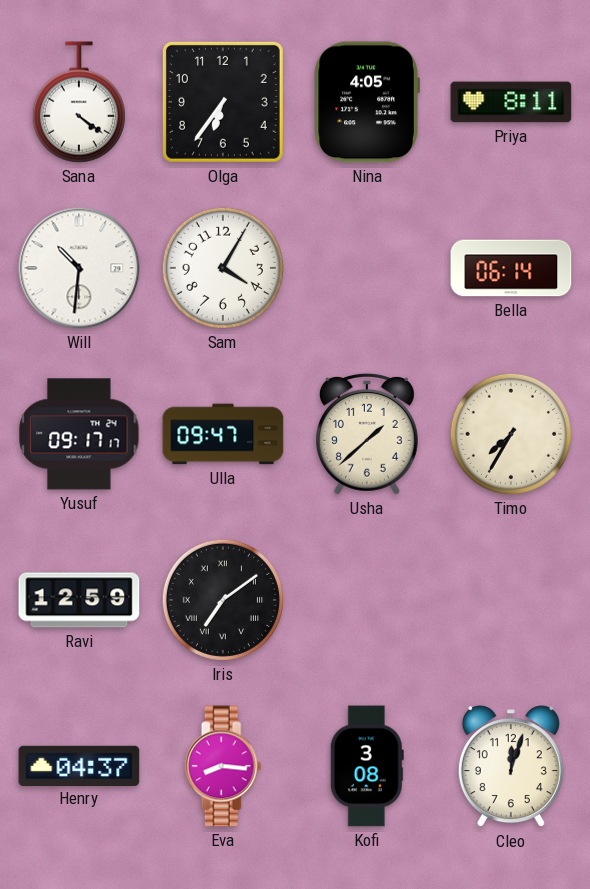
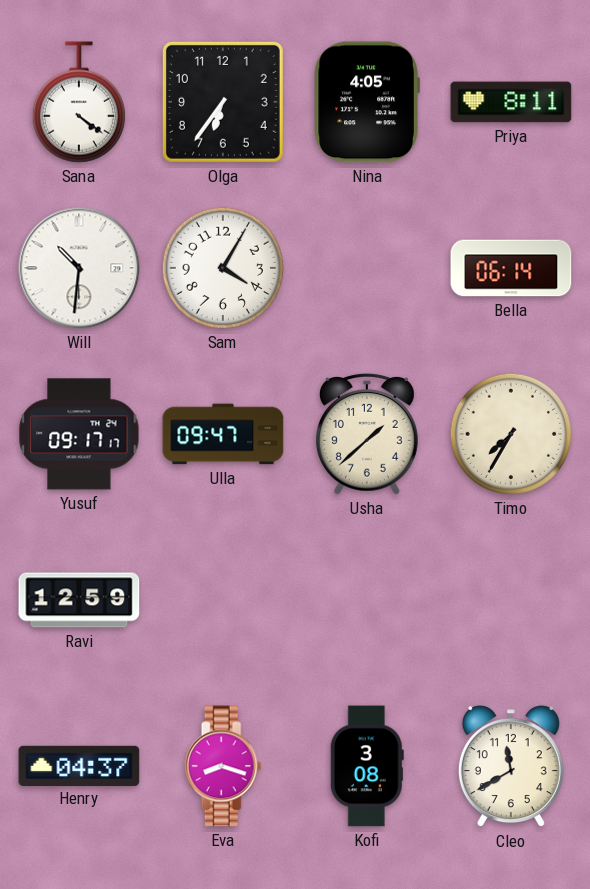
Iris: 7:09 -> none (223, 600)
Eva: 8:16 -> 8:18 (223, 766)
Cleo: 12:03 -> 11:40 (511, 767)
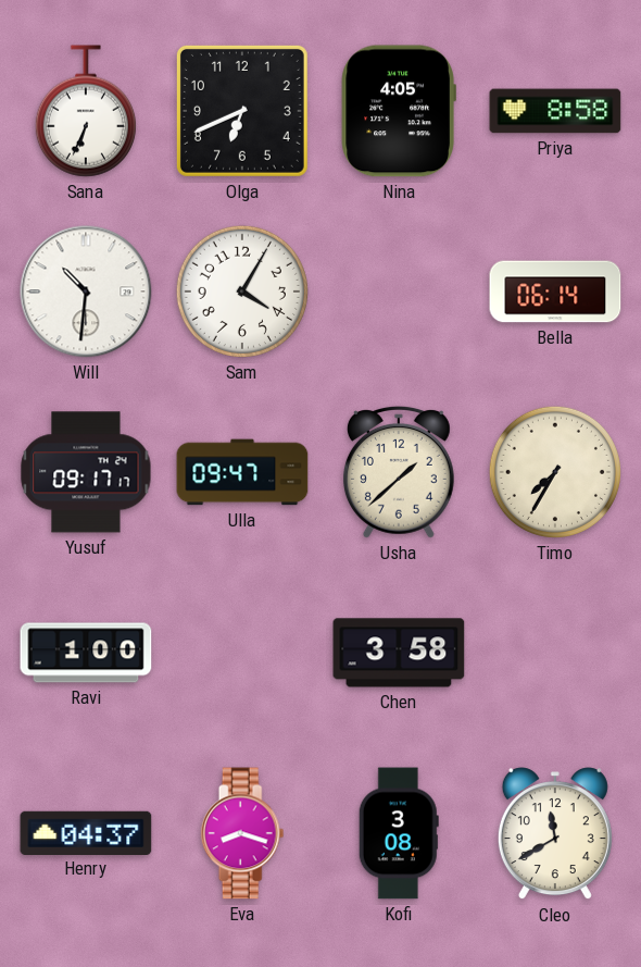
Sana: 4:21 -> 6:34 (86, 111)
Olga: 6:36 -> 6:41 (242, 111)
Priya: 8:11 -> 8:58 (555, 111)
Ravi: 12:59 -> 1:00 (86, 653)
Chen: none -> 3:58 (399, 653)
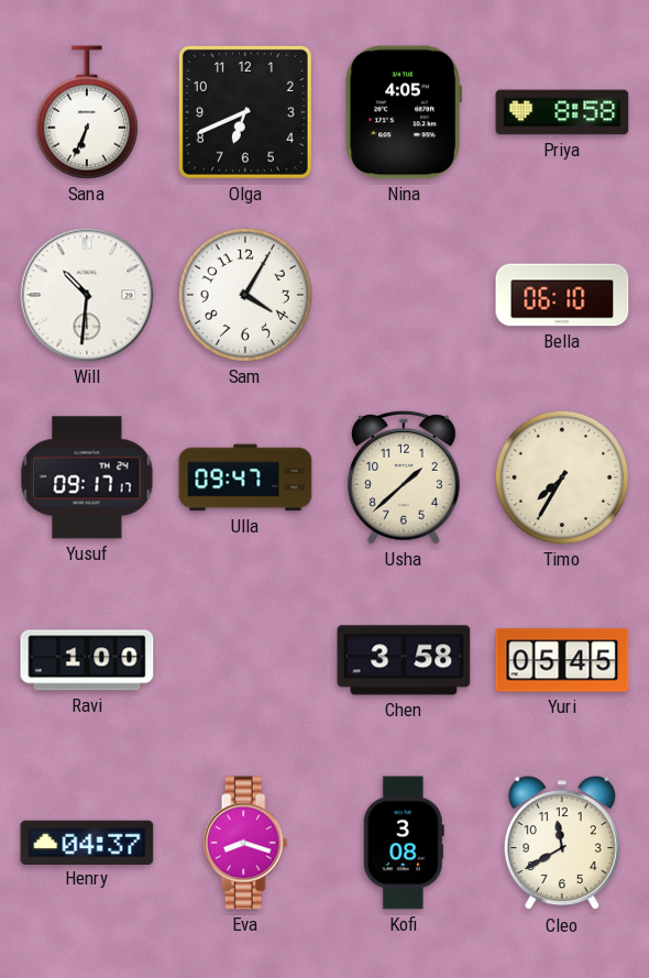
Bella: 06:14 -> 06:10 (562, 295)
Yuri: none -> 05:45 (562, 660)
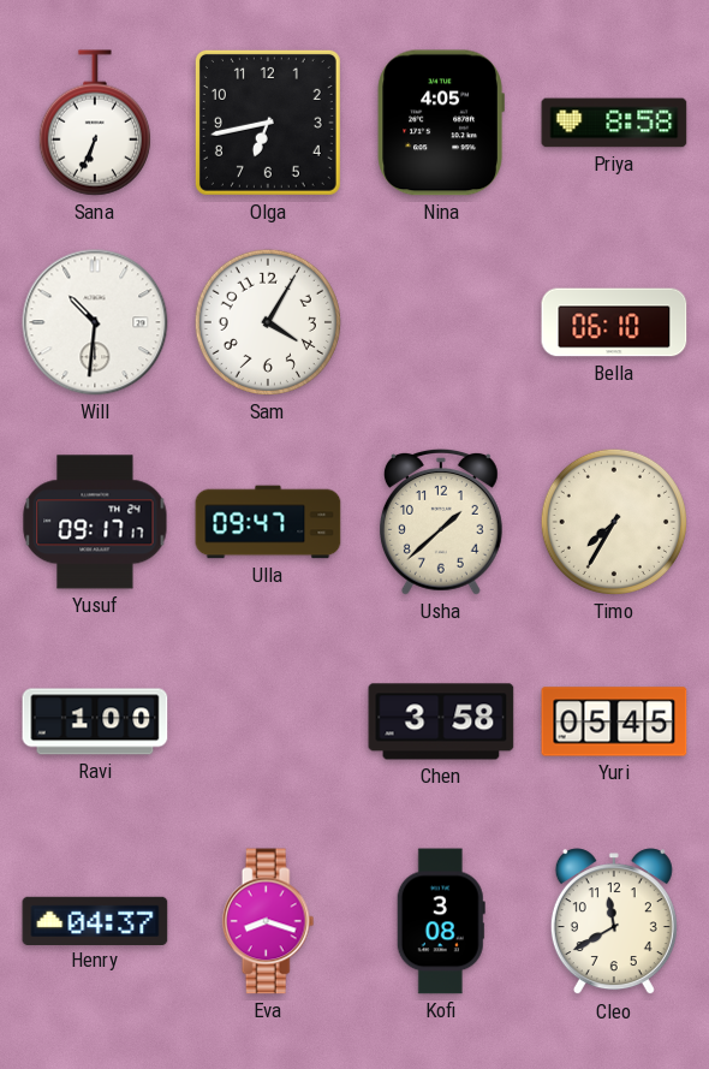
Olga: 6:41 -> 6:43 (268, 123)
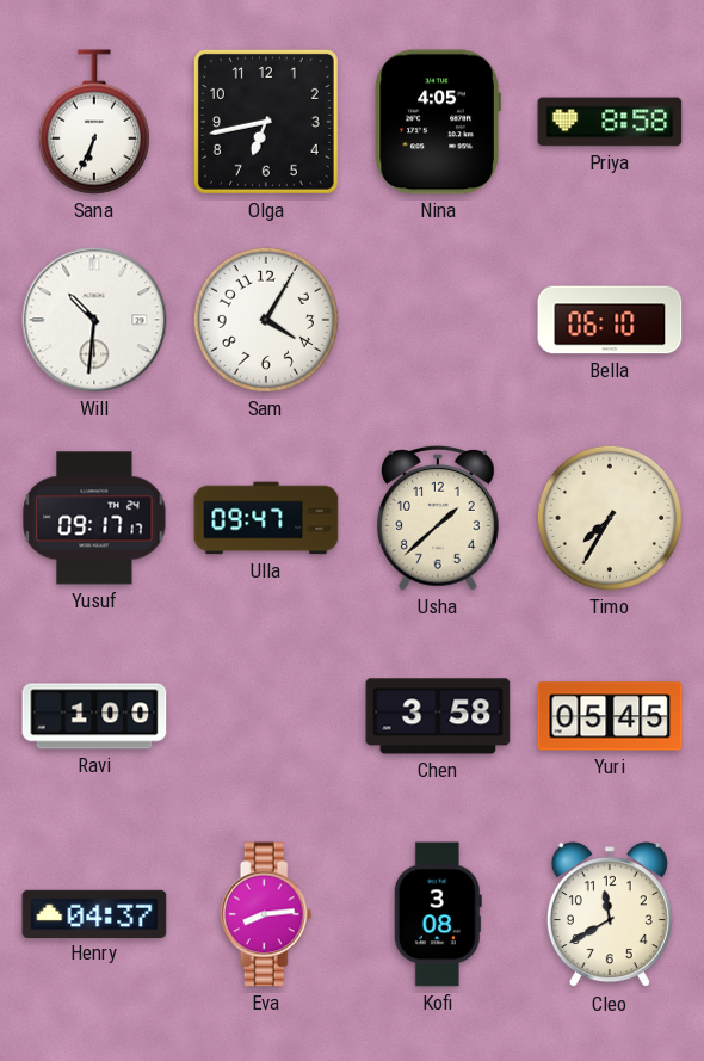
Eva: 8:18 -> 8:14 (266, 914)
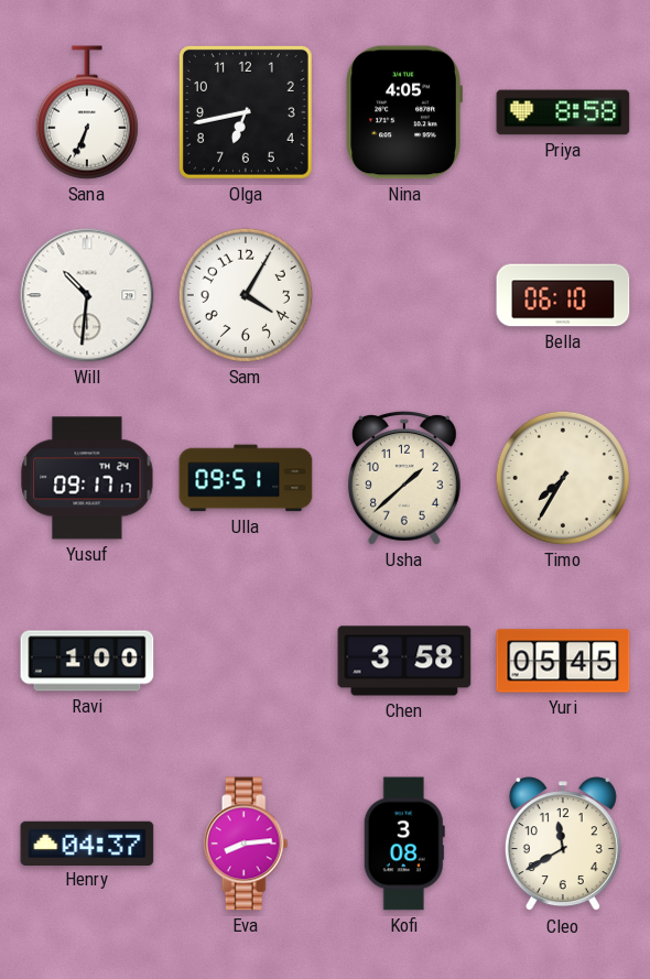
Ulla: 09:47 -> 09:51 (246, 478)
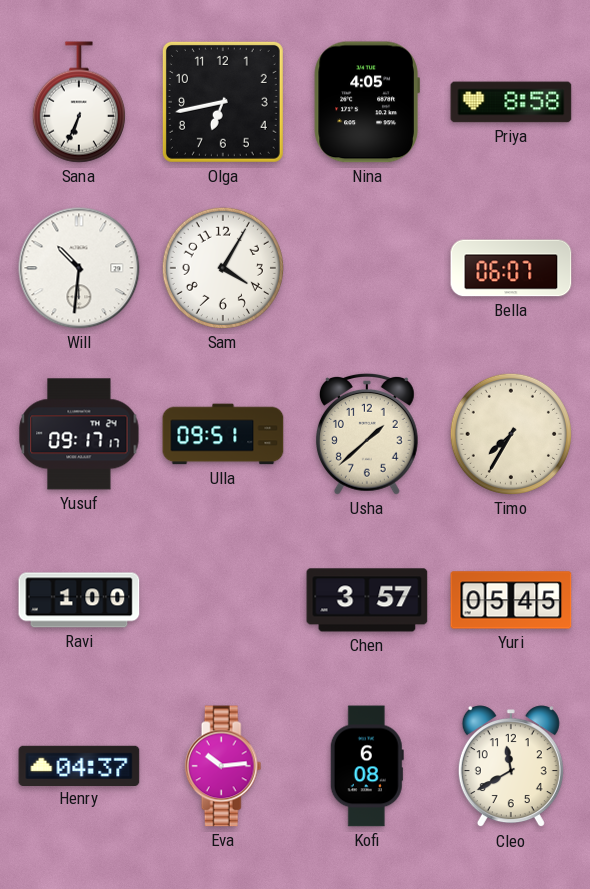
Bella: 06:10 -> 06:07 (511, 268)
Chen: 3:58 -> 3:57 (367, 600)
Eva: 8:14 -> 10:14 (223, 766)
Kofi: 3:08 -> 6:08 (367, 766)
